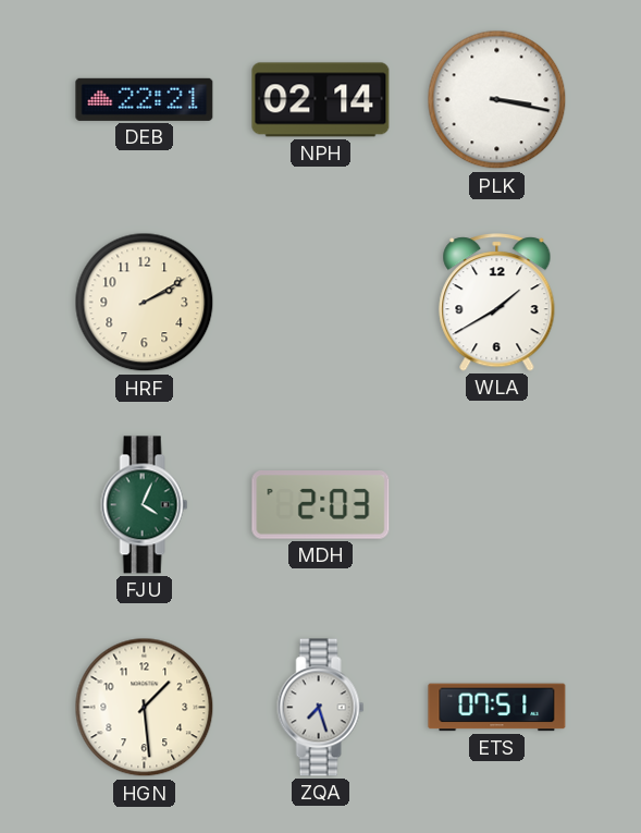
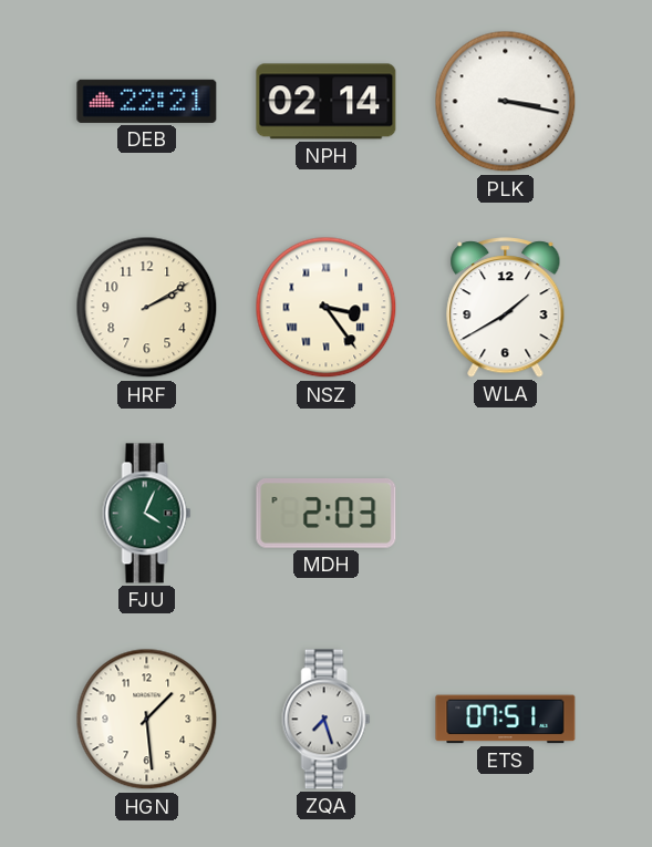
NSZ: none -> 3:24 (327, 308)
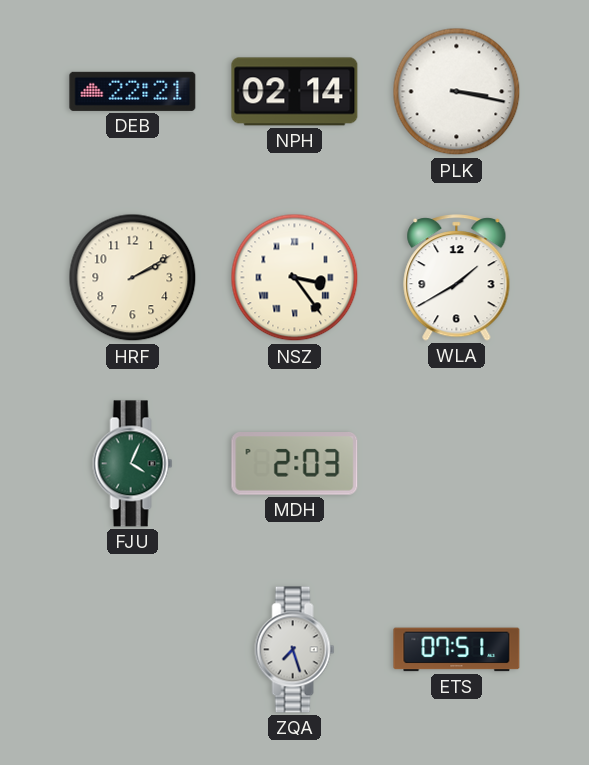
HGN: 1:29 -> none (147, 720)
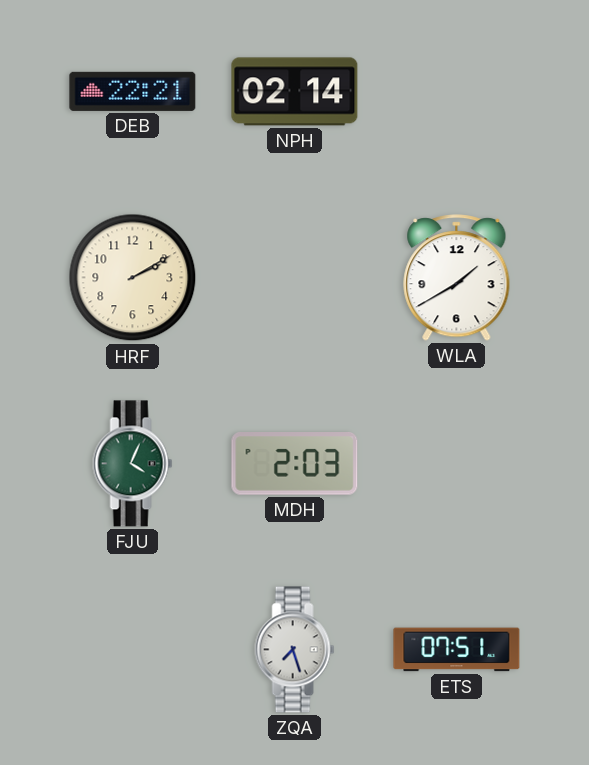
PLK: 3:17 -> none (457, 92)
NSZ: 3:24 -> none (295, 278)
